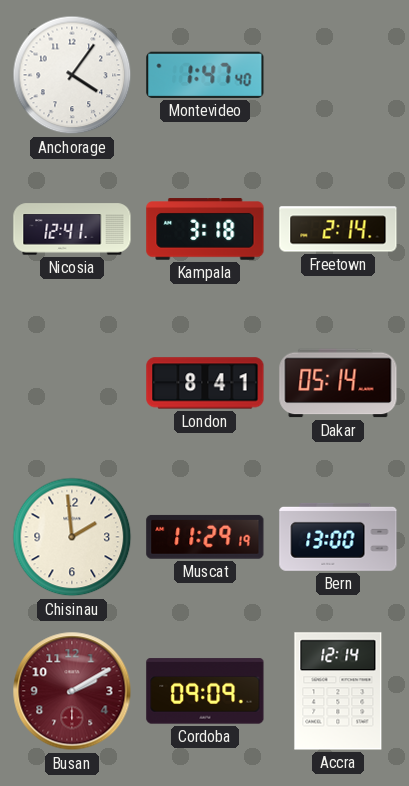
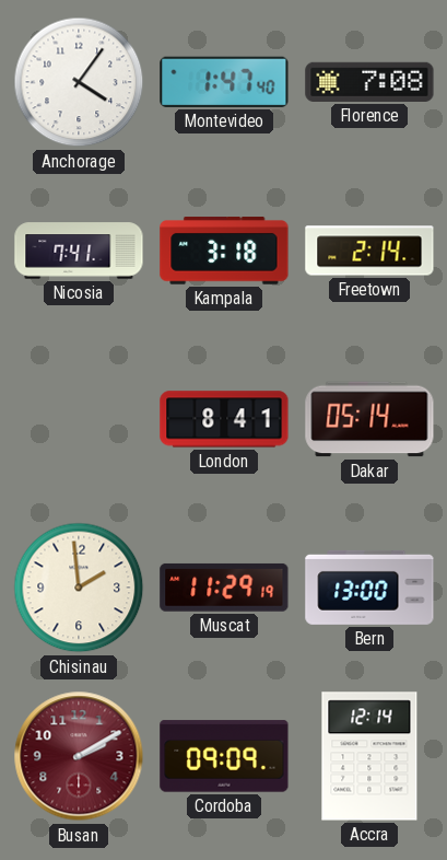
Florence: none -> 7:08 (369, 82)
Nicosia: 12:41 -> 7:41 (79, 251)
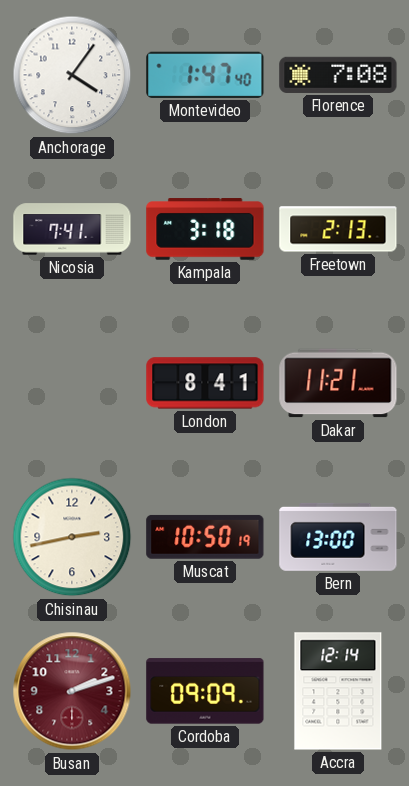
Freetown: 2:14 -> 2:13 (338, 229)
Dakar: 05:14 -> 11:21 (338, 383)
Chisinau: 1:59 -> 2:43 (72, 537)
Muscat: 11:29 -> 10:50 (205, 537)
Busan: 2:10 -> 2:12 (72, 691)
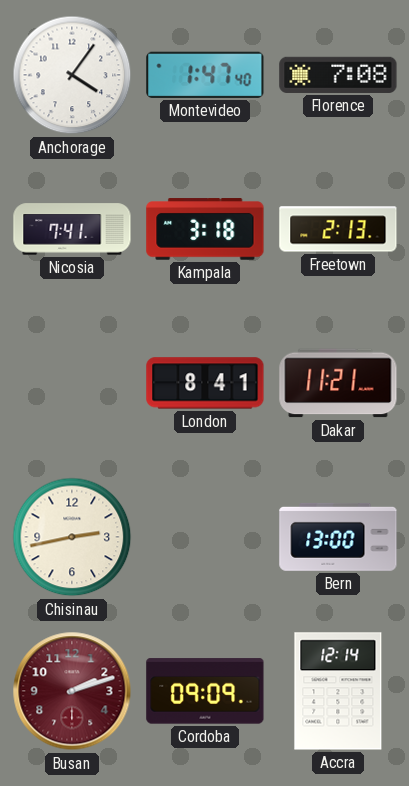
Muscat: 10:50 -> none (205, 537)
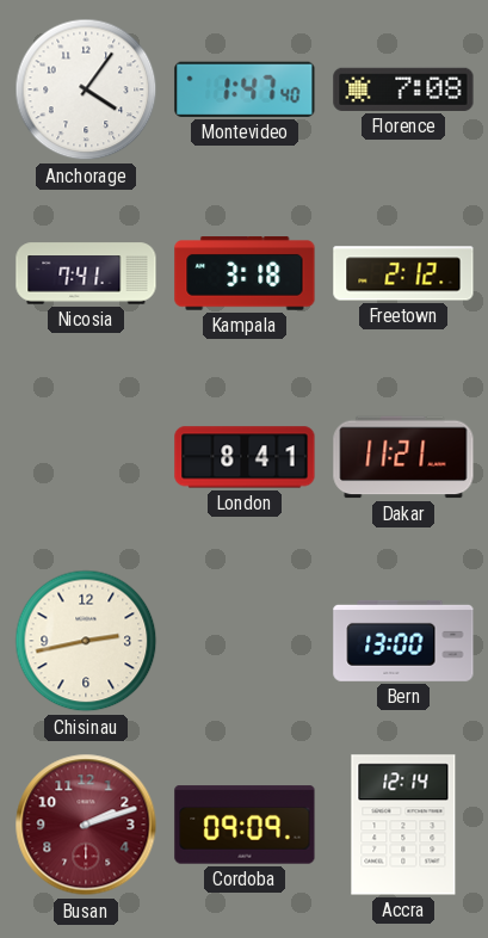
Freetown: 2:13 -> 2:12 (403, 273)
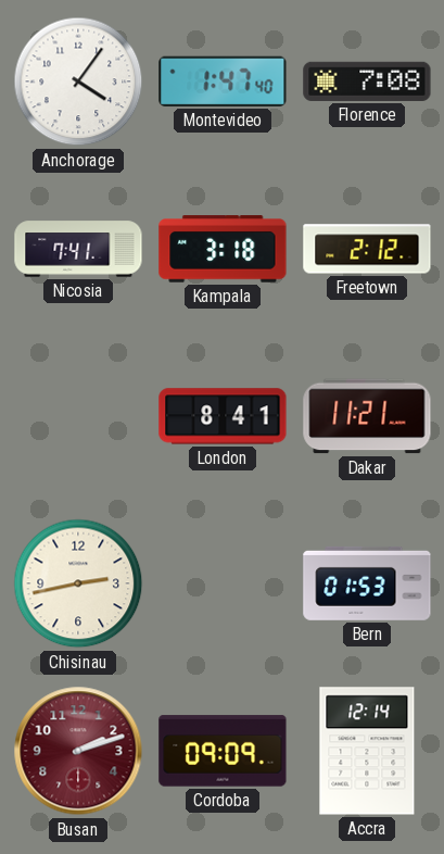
Bern: 13:00 -> 01:53 (367, 583)
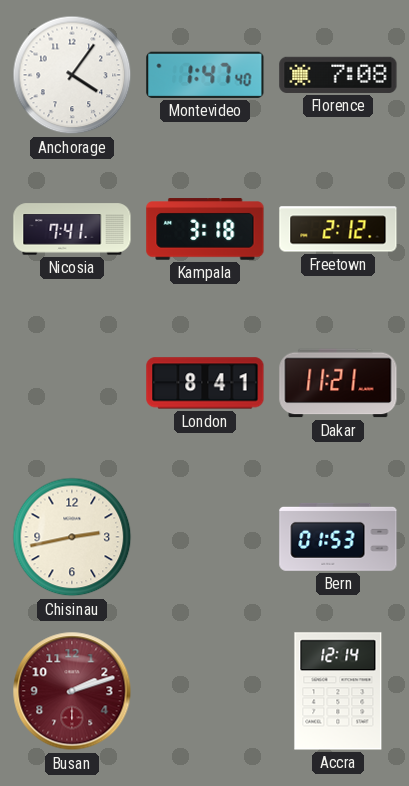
Cordoba: 09:09 -> none (223, 751)
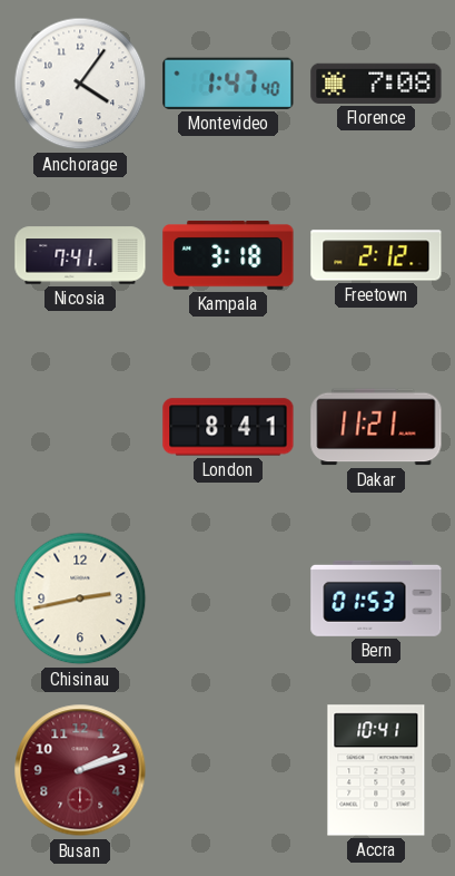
Accra: 12:14 -> 10:41 (376, 770)
